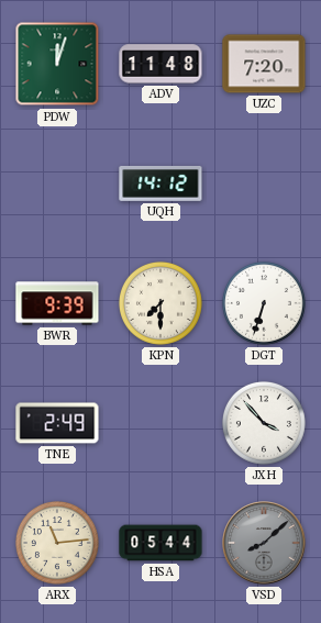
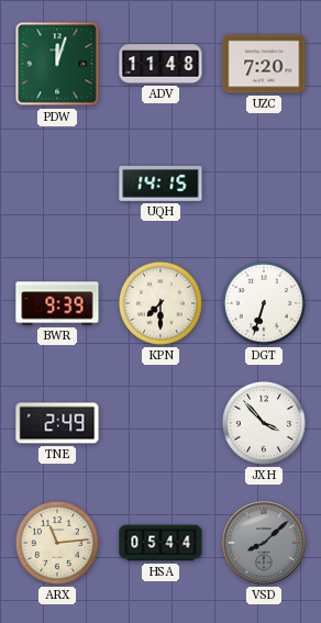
UQH: 14:12 -> 14:15 (160, 183)
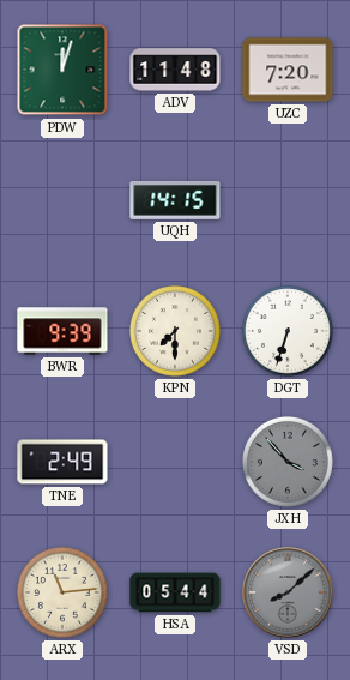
JXH dial: white -> grey (288, 462)
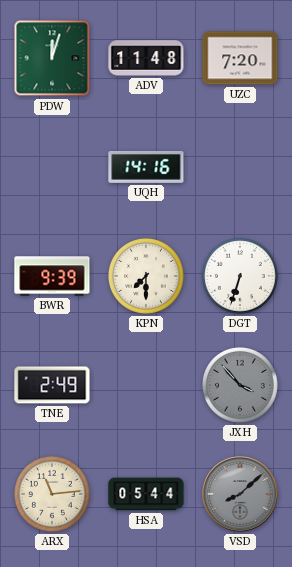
UQH: 14:15 -> 14:16 (146, 167)
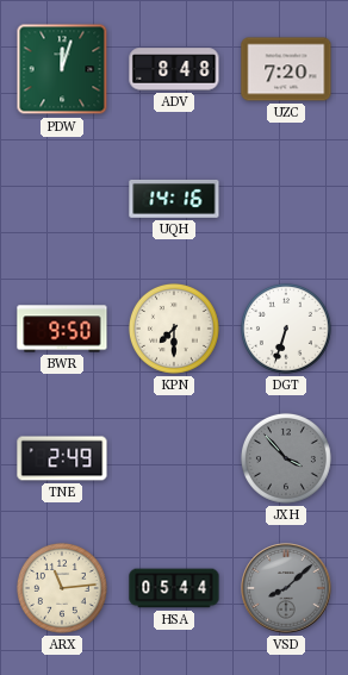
ADV: 11:48 -> 8:48 (174, 69)
BWR: 9:39 -> 9:50 (62, 329)
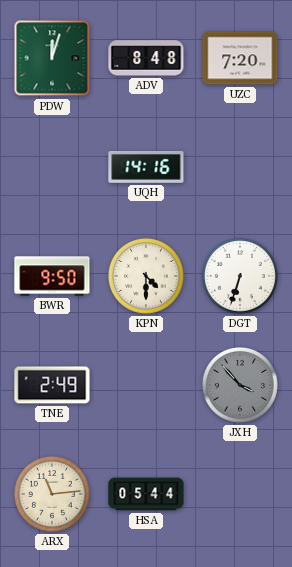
KPN: 7:30 -> 4:30 (146, 276)
VSD: 8:08 -> none (286, 588)
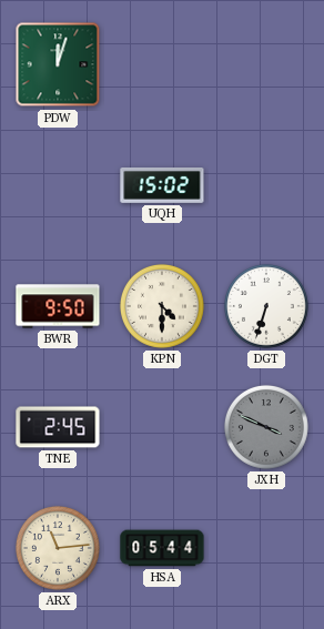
ADV: 8:48 -> none (146, 58)
UZC: 7:20 -> none (240, 58)
UQH: 14:16 -> 15:02 (162, 185)
TNE: 2:49 -> 2:45 (58, 427)
JXH: 3:53 -> 3:49 (266, 427)
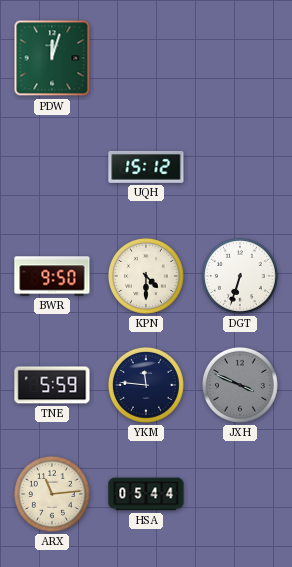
UQH: 15:02 -> 15:12 (146, 167)
TNE: 2:45 -> 5:59 (52, 385)
YKM: none -> 11:46 (146, 385)
